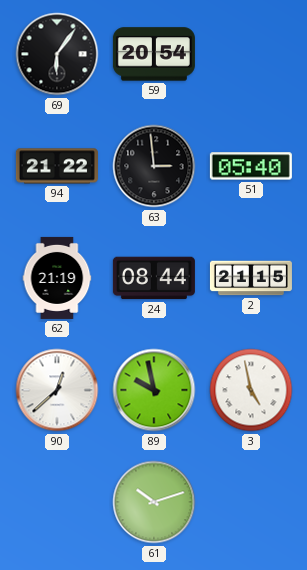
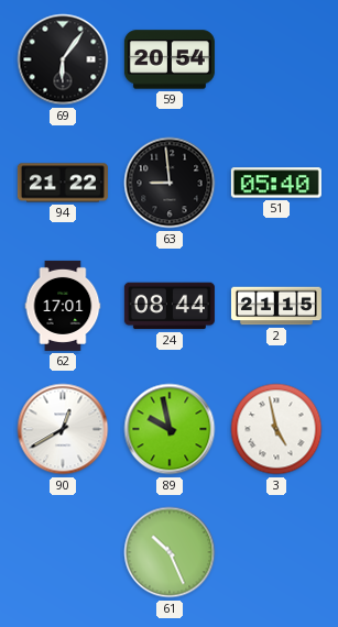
63: 2:59 -> 8:59 (170, 183)
62: 21:19 -> 17:01 (63, 306)
90: 12:38 -> 12:40 (63, 429)
61: 10:12 -> 10:26 (170, 552)
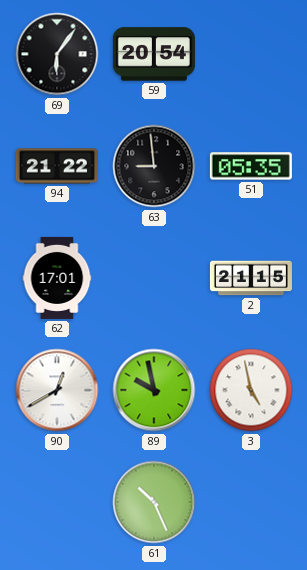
51: 05:40 -> 05:35 (251, 166)
24: 08:44 -> none (170, 306)
